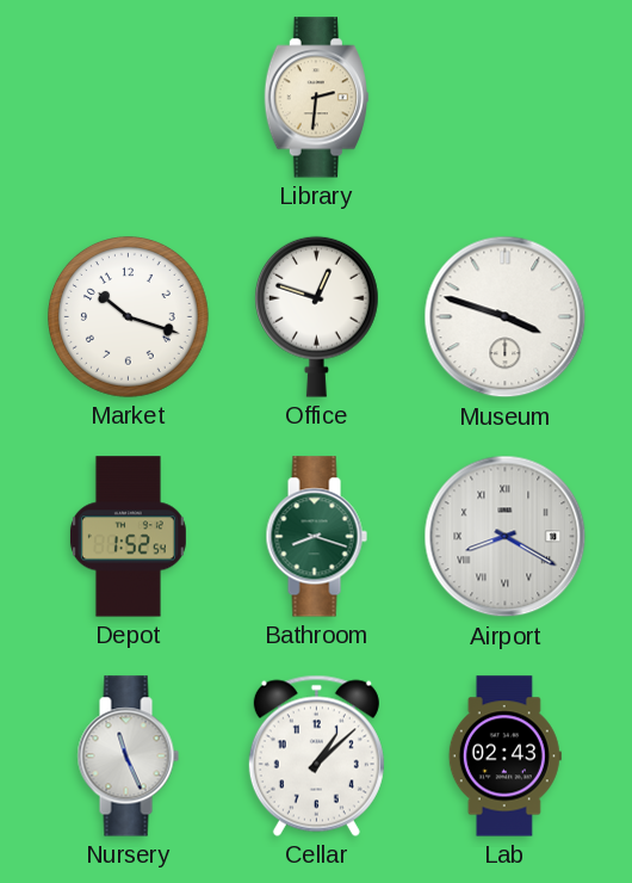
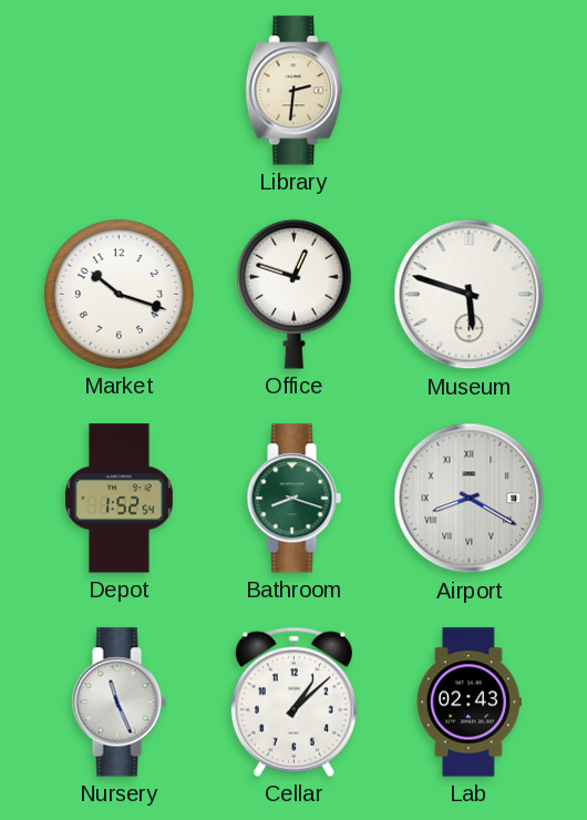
Museum: 3:48 -> 5:48 (470, 295)
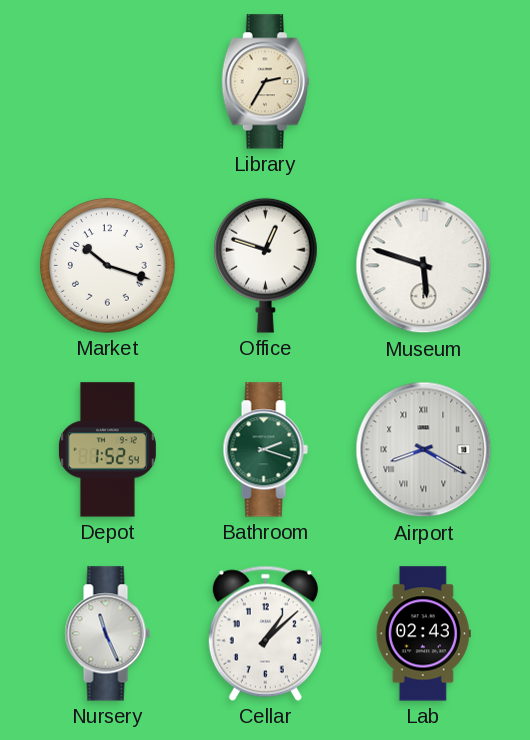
Library: 2:31 -> 2:35 (265, 82)
Bathroom: 8:18 -> 2:18 (265, 450)
